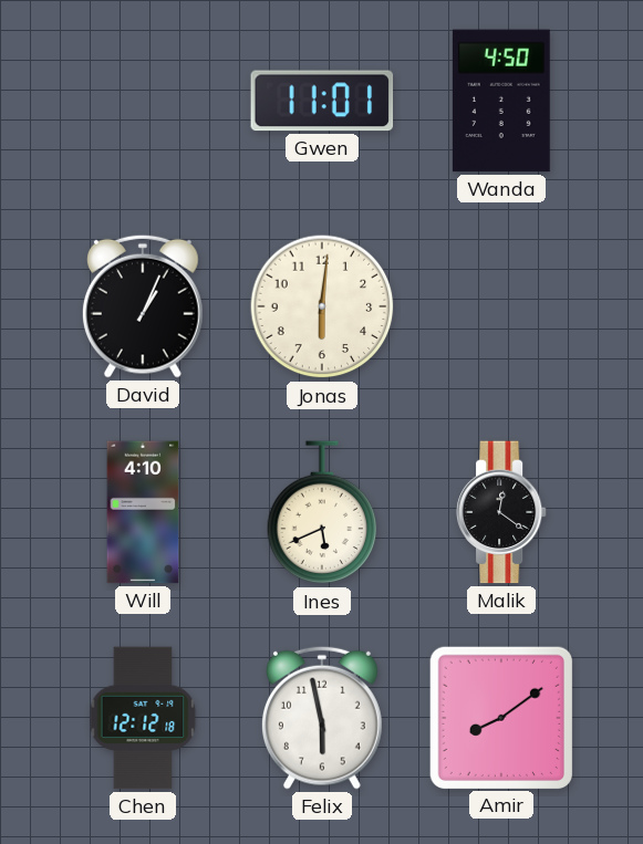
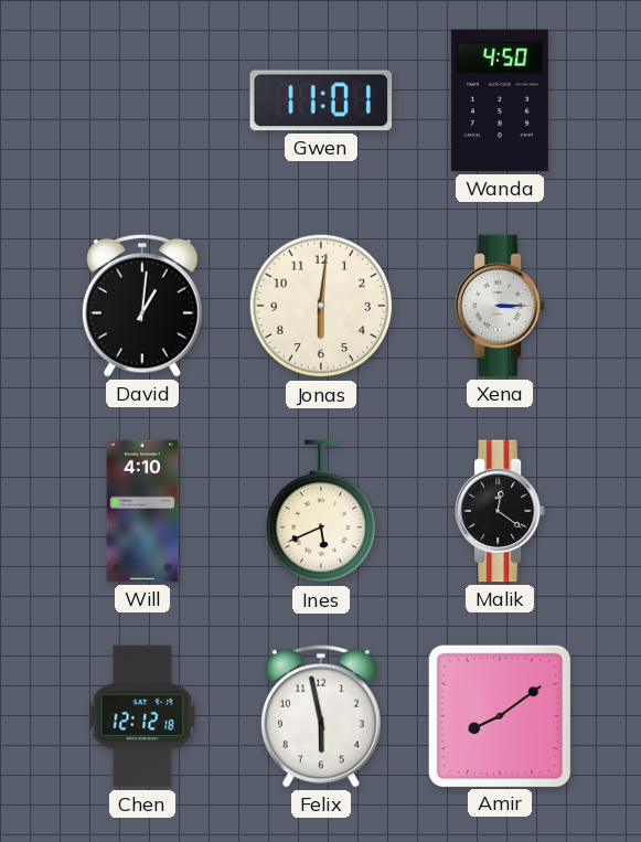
David: 1:04 -> 1:01 (142, 306)
Xena: none -> 3:15 (500, 306)
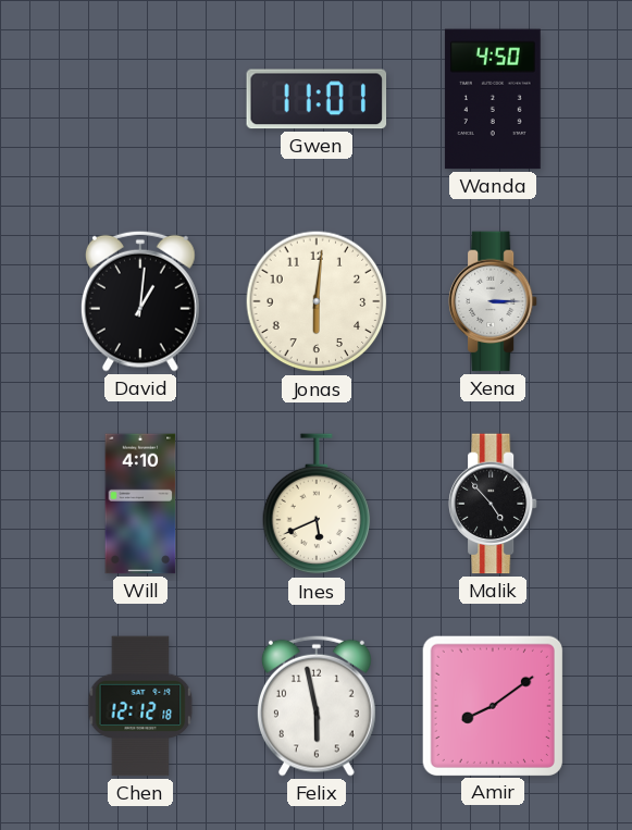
Malik: 12:21 -> 4:53 (493, 504)
